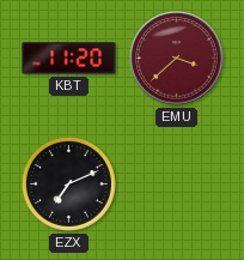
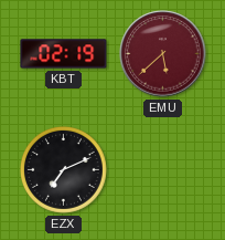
KBT: 11:20 -> 02:19 (64, 54)
EMU: 3:38 -> 5:38 (163, 54)
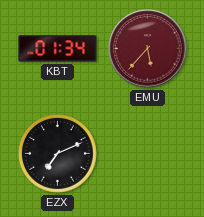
KBT: 02:19 -> 01:34 (58, 49)
EMU: 5:38 -> 5:37 (148, 49)
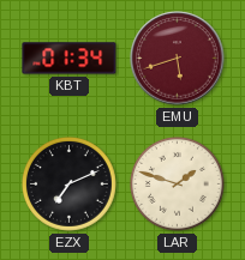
EMU: 5:37 -> 5:42 (178, 59)
LAR: none -> 1:48 (177, 183)
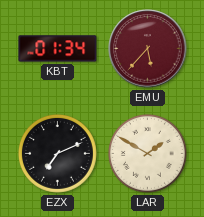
EMU: 5:42 -> 5:37 (148, 49)
LAR: 1:48 -> 1:50 (147, 153)
